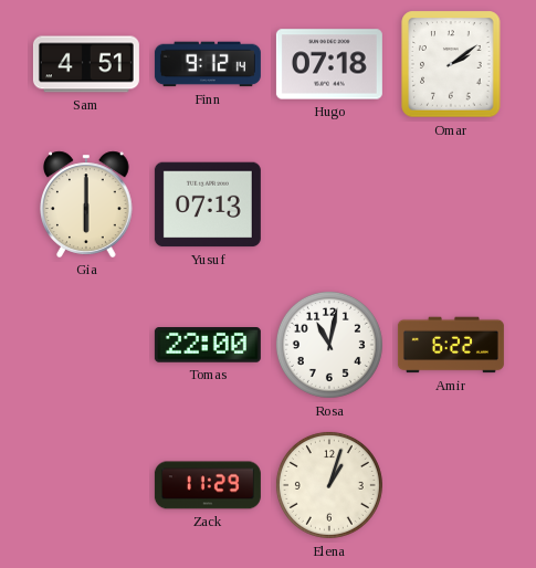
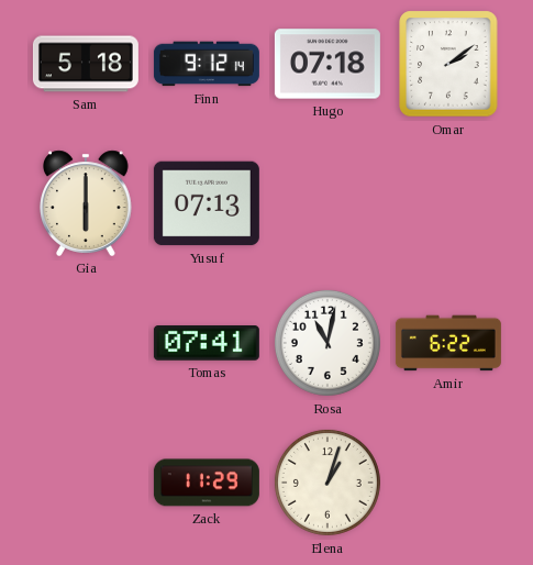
Sam: 4:51 -> 5:18 (86, 64)
Tomas: 22:00 -> 07:41 (207, 344)
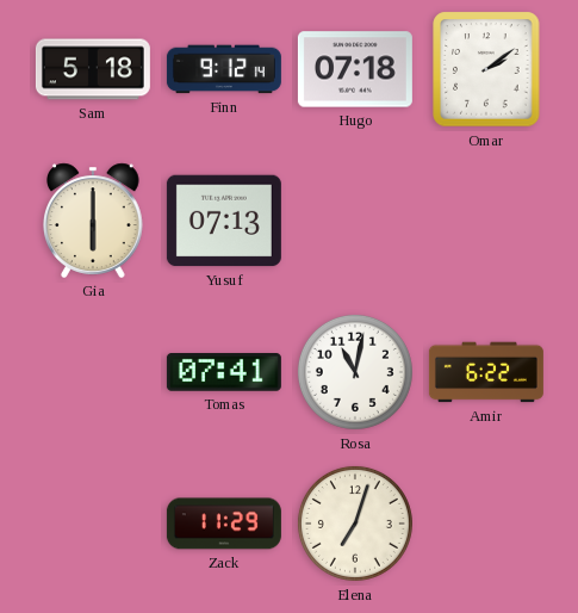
Elena: 1:03 -> 7:03 (355, 524)
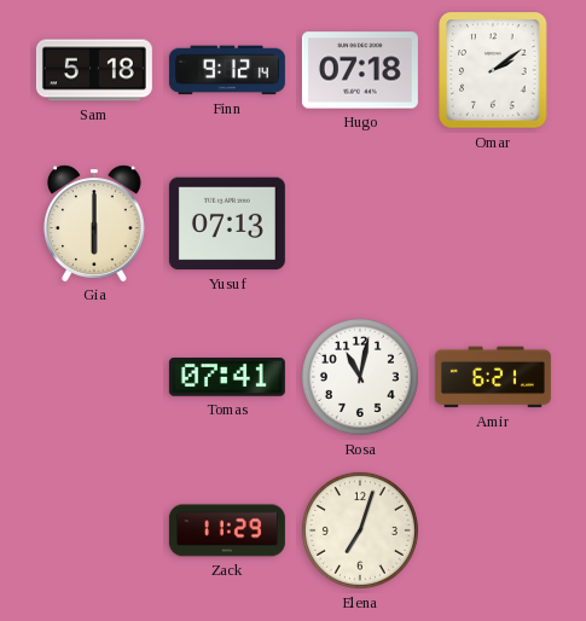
Amir: 6:22 -> 6:21 (493, 377)
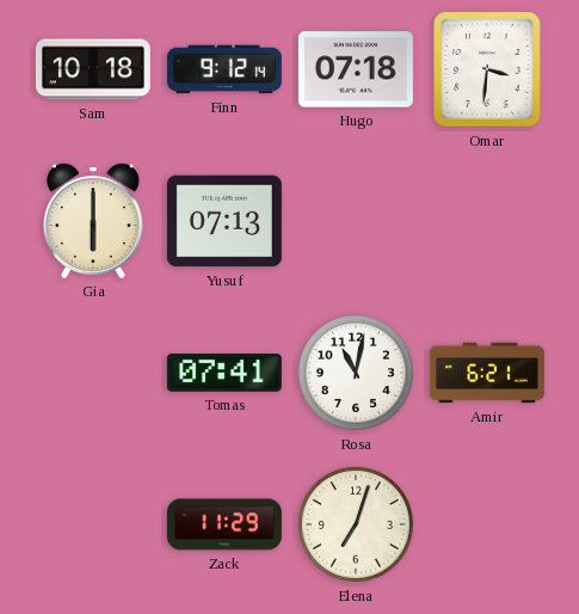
Sam: 5:18 -> 10:18 (93, 69)
Omar: 2:09 -> 3:31 (487, 69)
